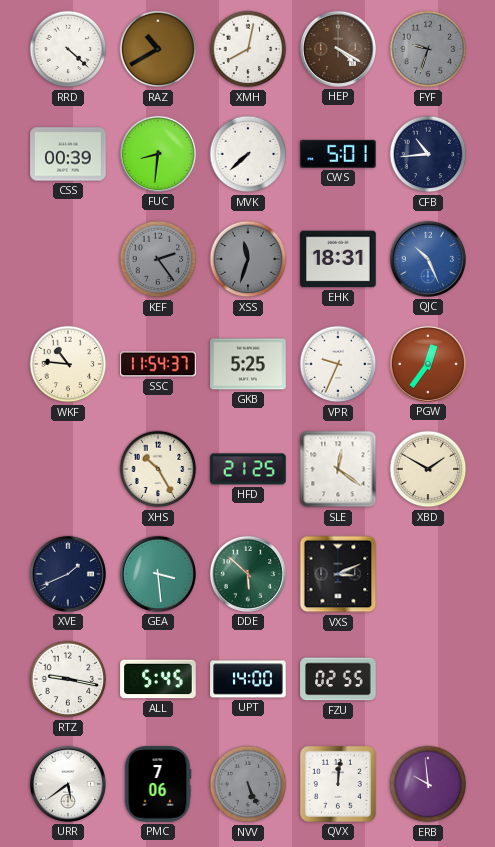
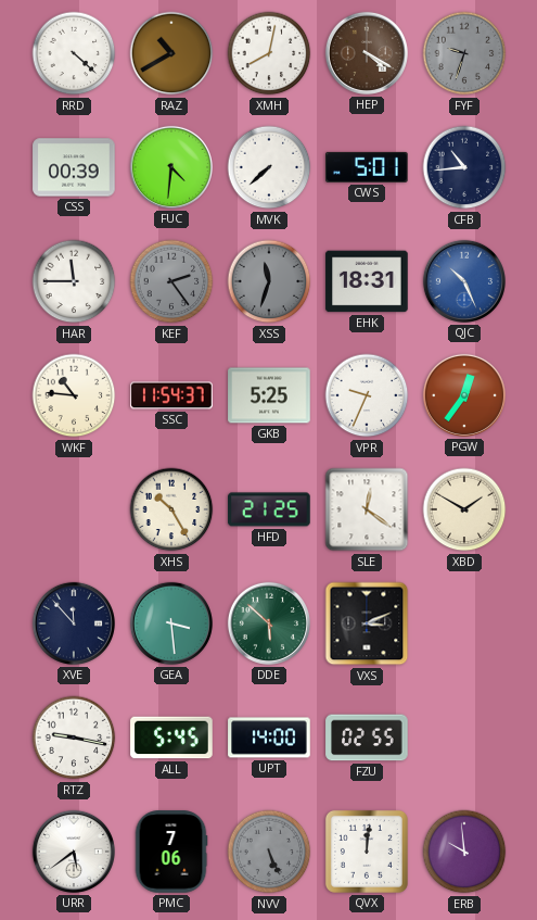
FUC: 8:31 -> 4:31 (171, 167)
HAR: none -> 11:45 (74, 281)
XVE: 1:41 -> 11:53 (74, 623)
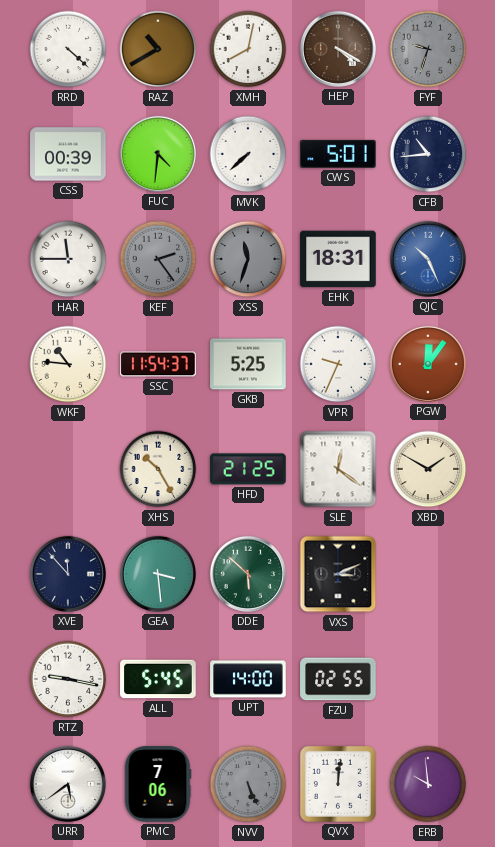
PGW: 12:36 -> 12:06 (428, 364)
